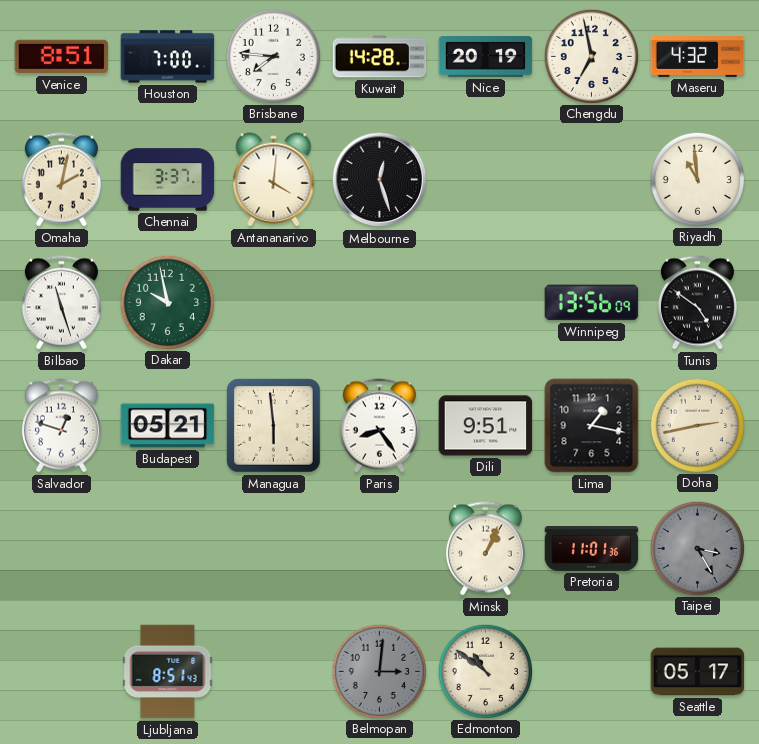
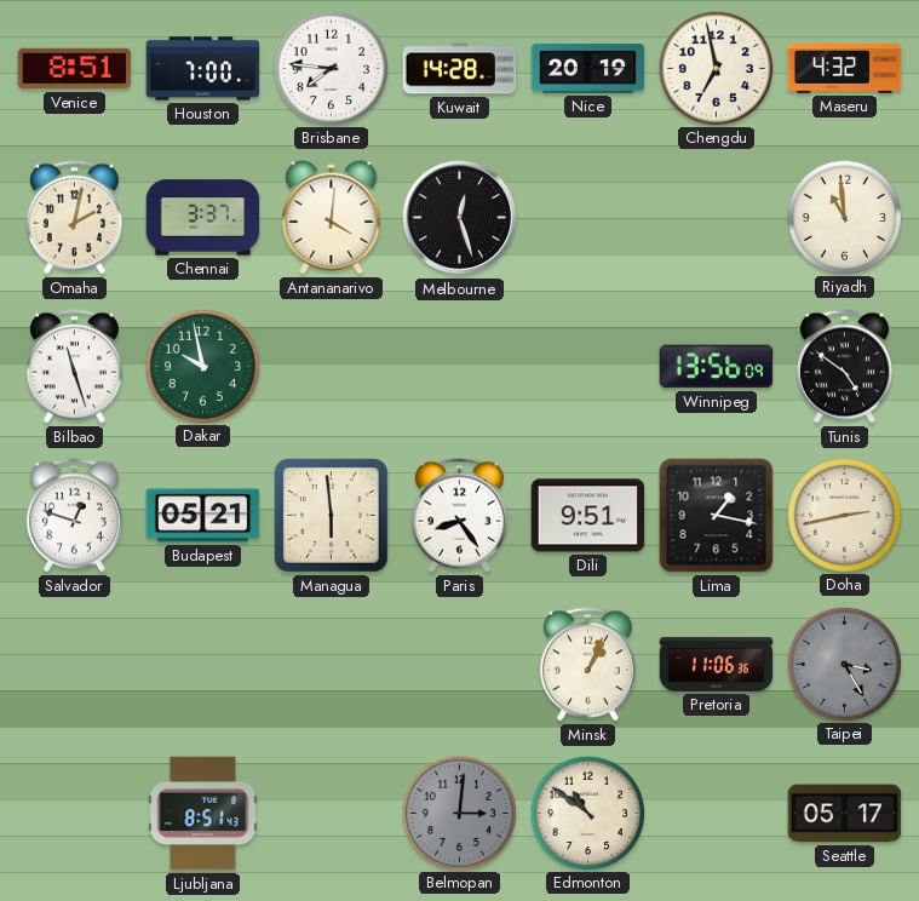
Pretoria: 11:01 -> 11:06 (717, 665)
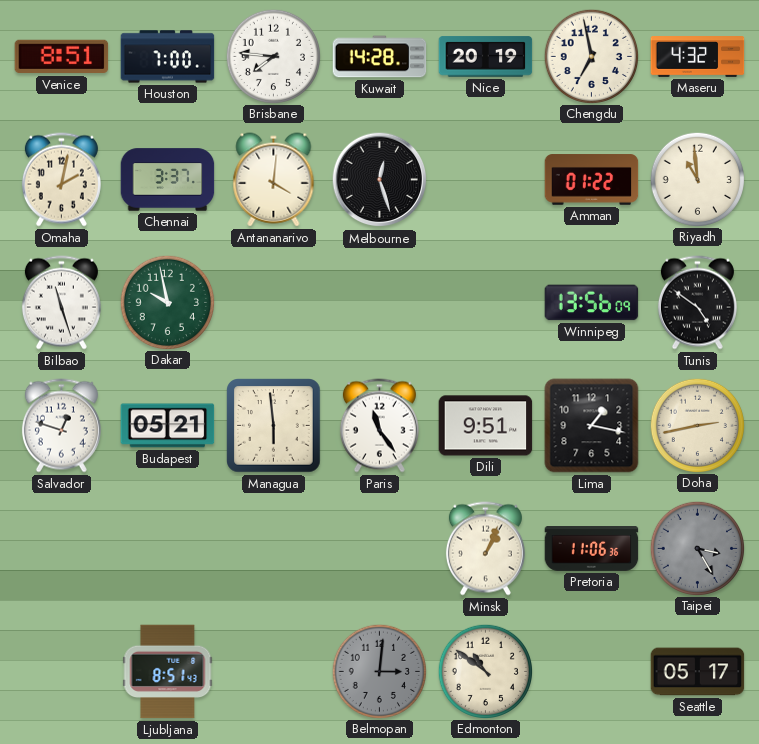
Amman: none -> 01:22 (592, 180)
Paris: 8:24 -> 11:24 (379, 426)
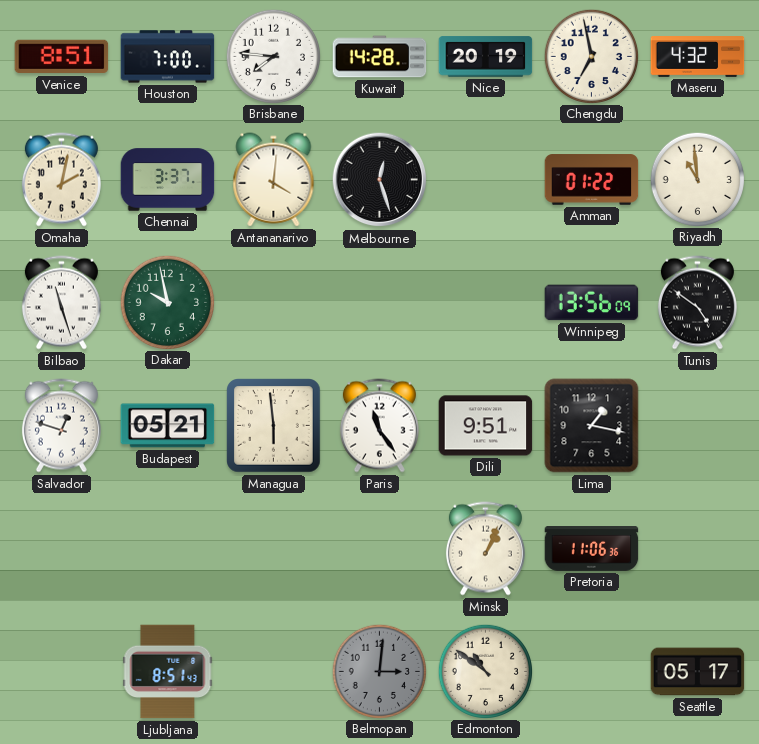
Doha: 2:43 -> none (697, 425)
Taipei: 3:25 -> none (697, 548)
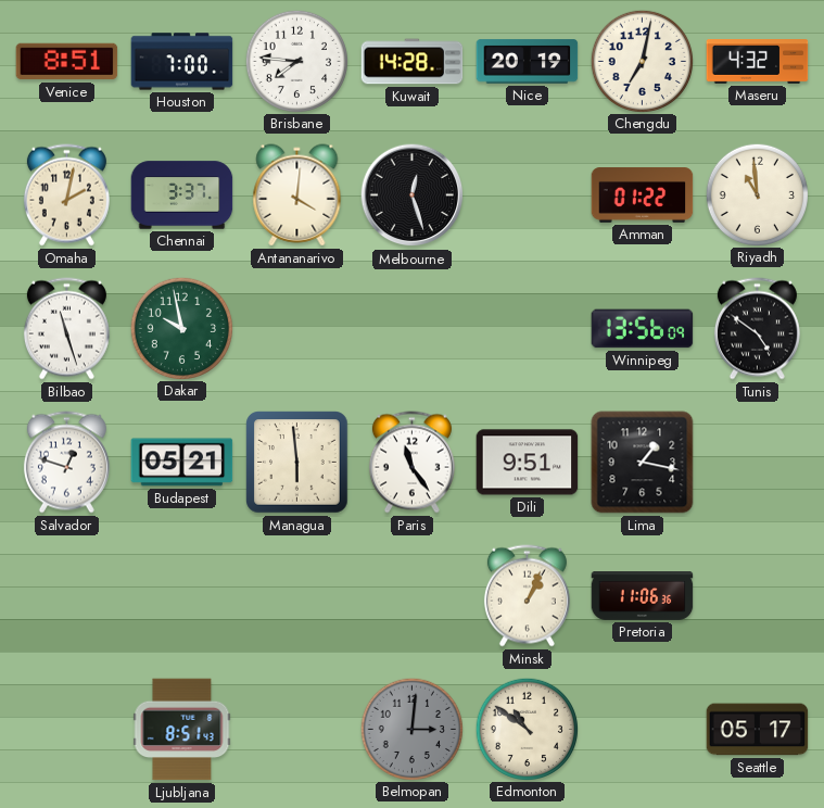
Chengdu: 6:58 -> 7:02 (642, 61)
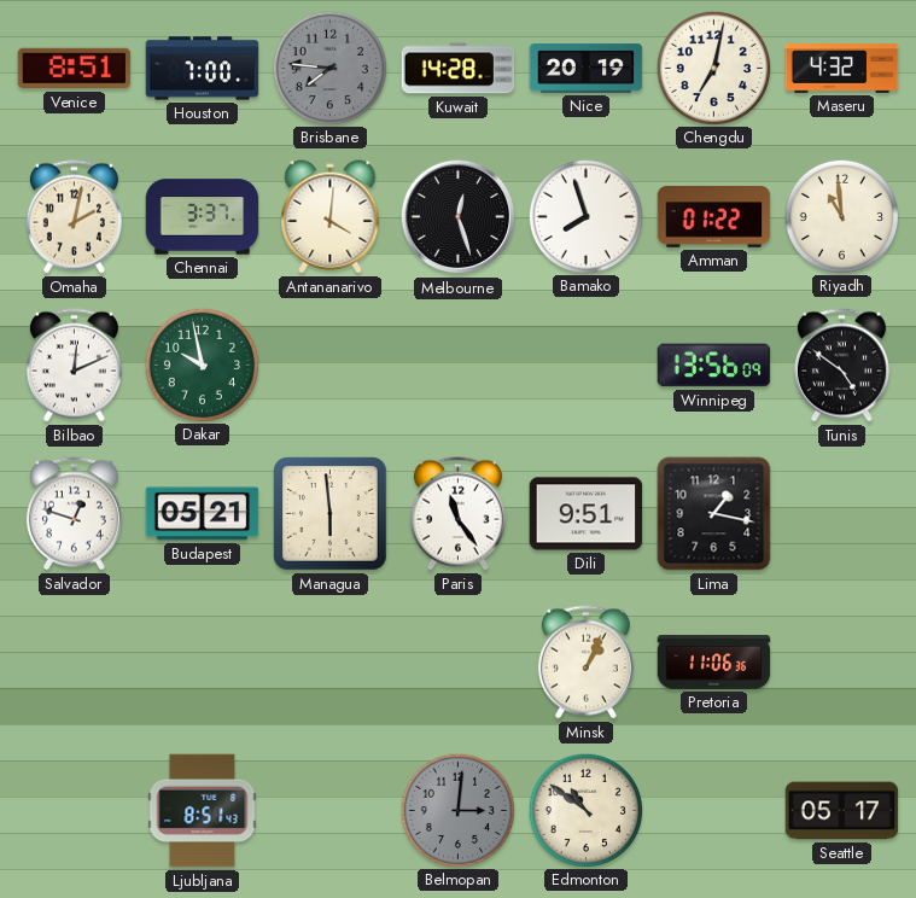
Brisbane dial: white -> grey (329, 68)
Bamako: none -> 7:57 (585, 216)
Bilbao: 11:27 -> 12:11 (74, 366)
